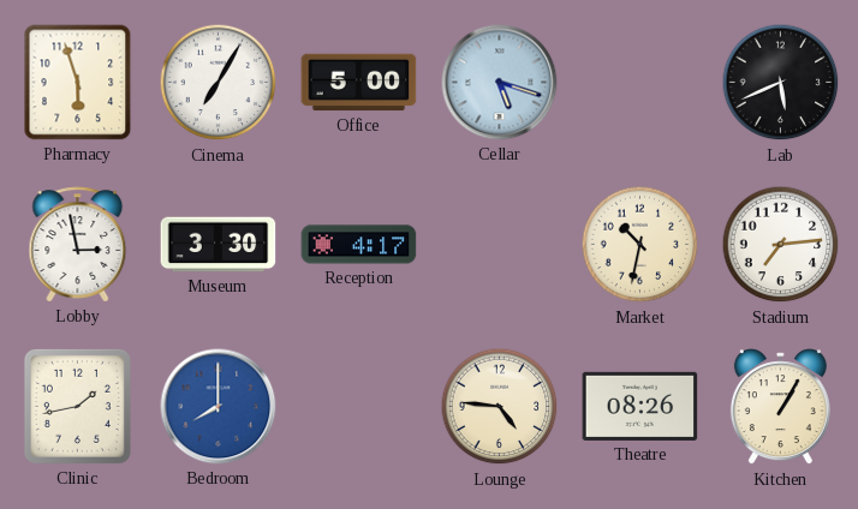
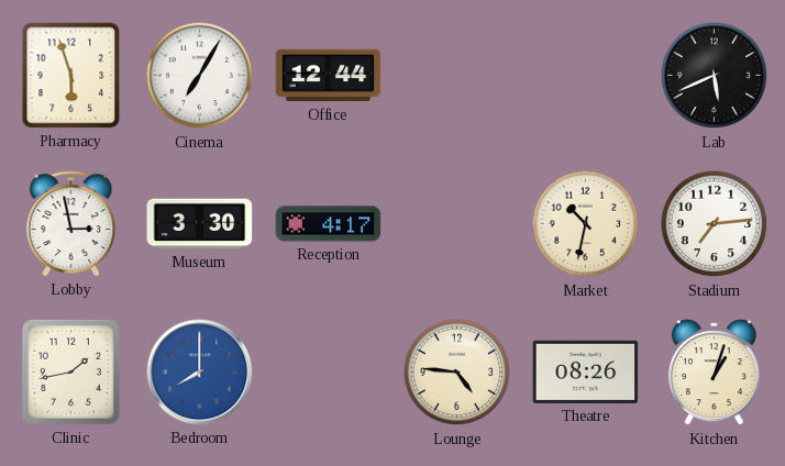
Office: 5:00 -> 12:44 (329, 76)
Cellar: 5:18 -> none (500, 83)
Kitchen: 1:05 -> 1:03 (714, 373)
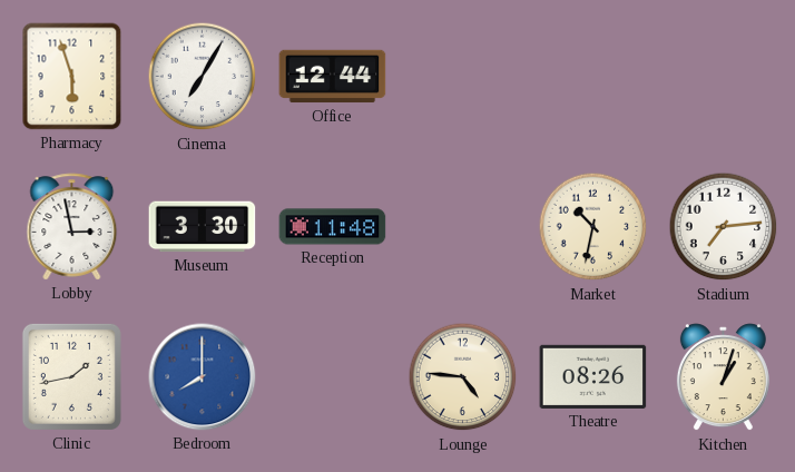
Lab: 5:41 -> none (715, 76)
Reception: 4:17 -> 11:48 (333, 227)
